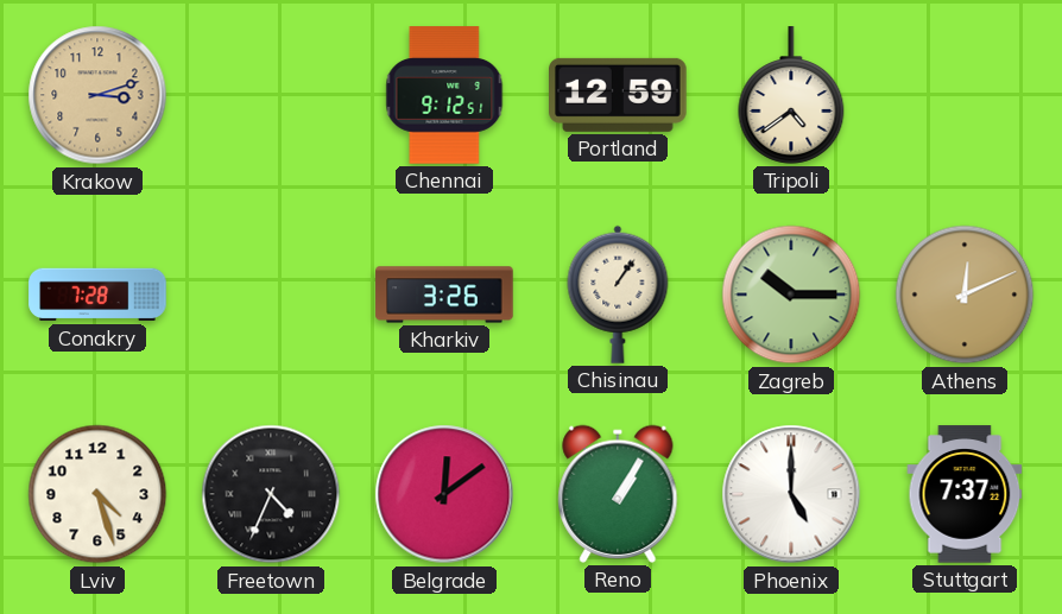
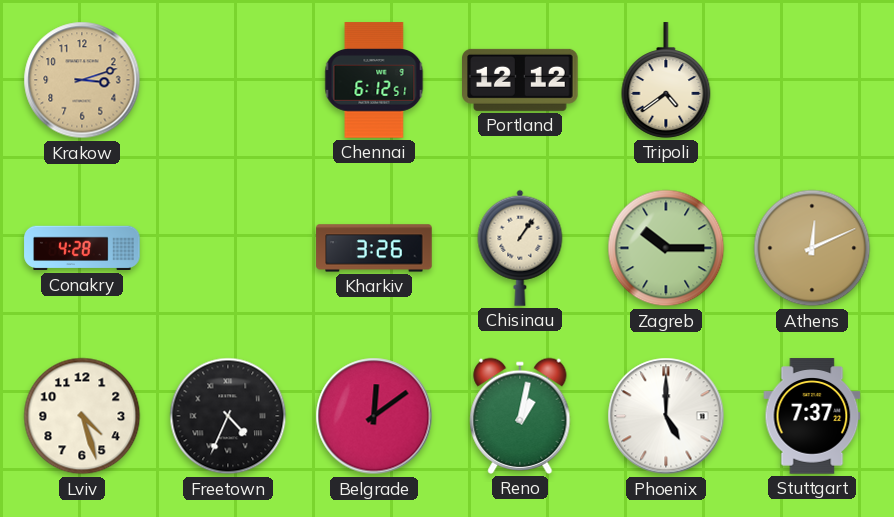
Chennai: 9:12 -> 6:12 (374, 80)
Portland: 12:59 -> 12:12 (520, 80)
Conakry: 7:28 -> 4:28 (82, 248)
Reno: 1:05 -> 1:02 (520, 416)
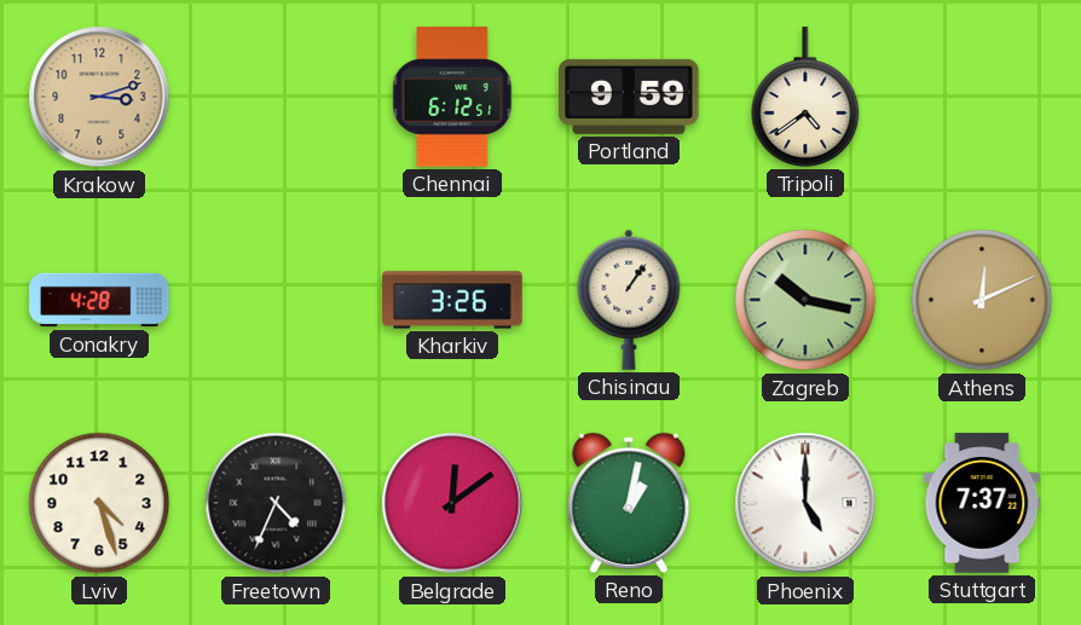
Portland: 12:12 -> 9:59 (629, 97)
Zagreb: 10:15 -> 10:17 (805, 300)
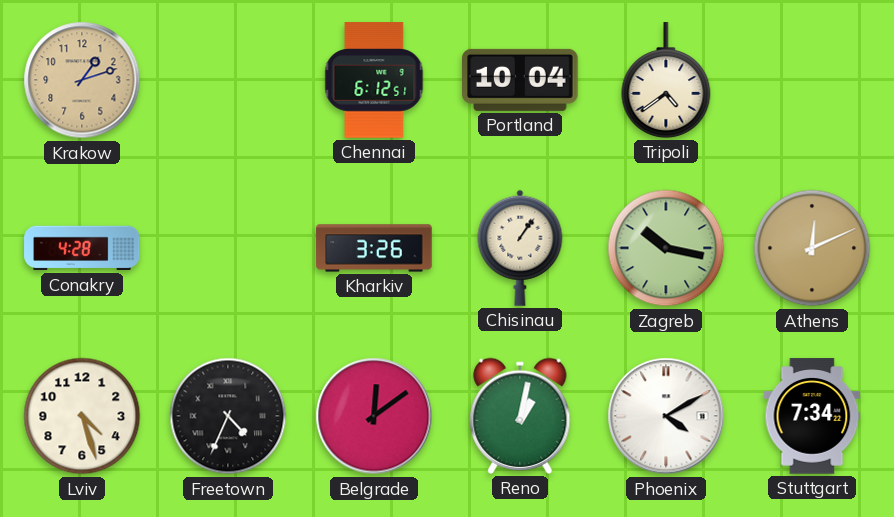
Krakow: 3:12 -> 1:12 (82, 80)
Portland: 9:59 -> 10:04 (520, 80)
Phoenix: 5:00 -> 4:10 (666, 416)
Stuttgart: 7:37 -> 7:34 (812, 416)
